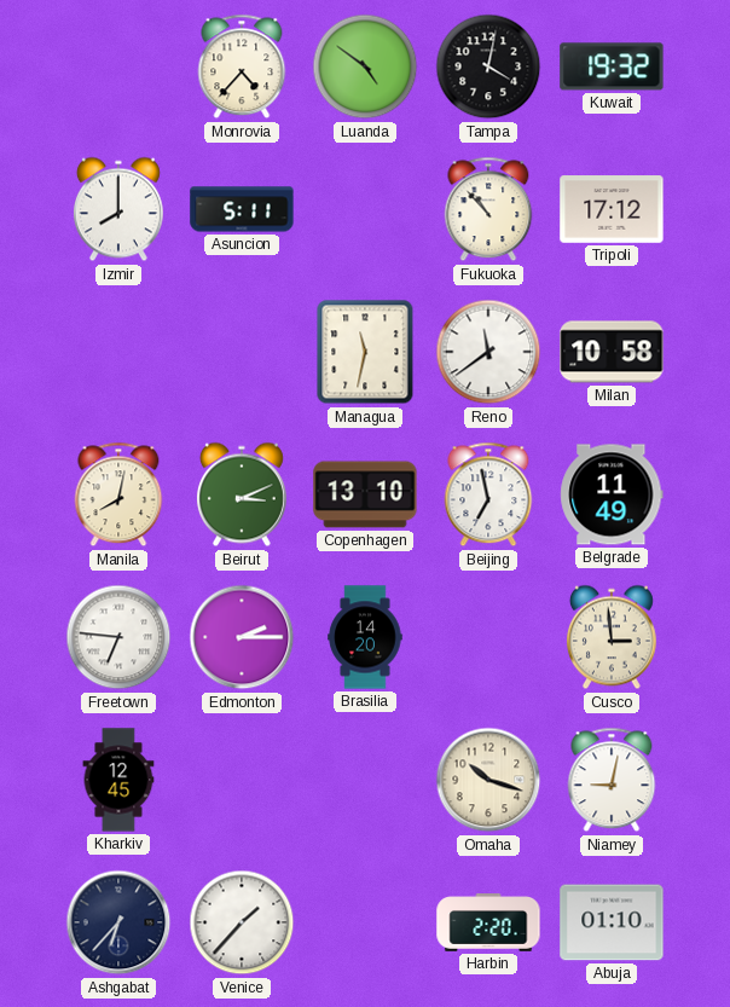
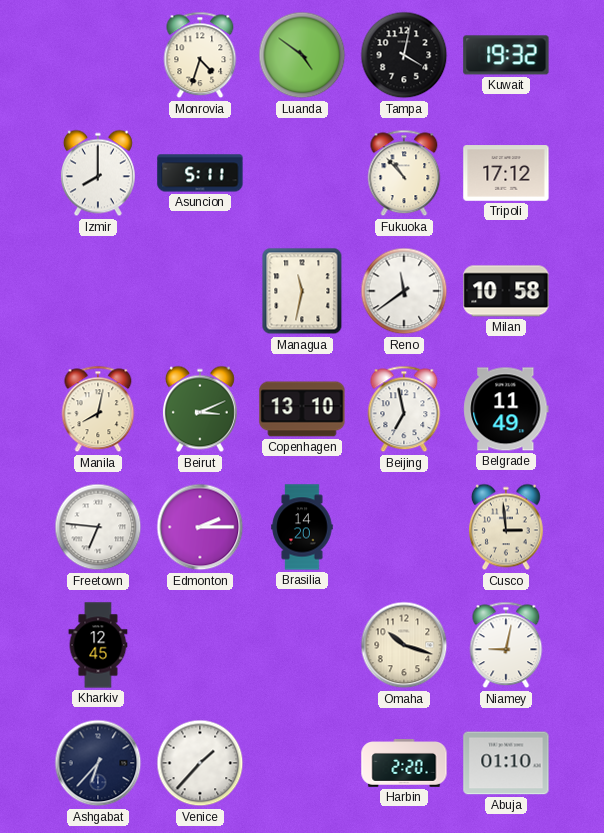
Monrovia: 4:37 -> 4:33 (200, 55)
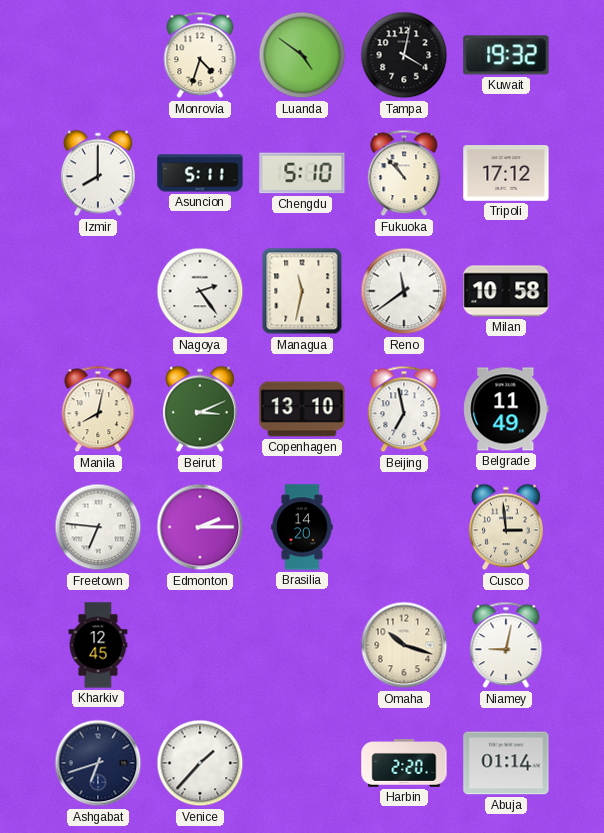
Chengdu: none -> 5:10 (302, 173)
Nagoya: none -> 2:24 (200, 291)
Ashgabat: 6:37 -> 6:42 (98, 763)
Abuja: 01:10 -> 01:14 (506, 763)
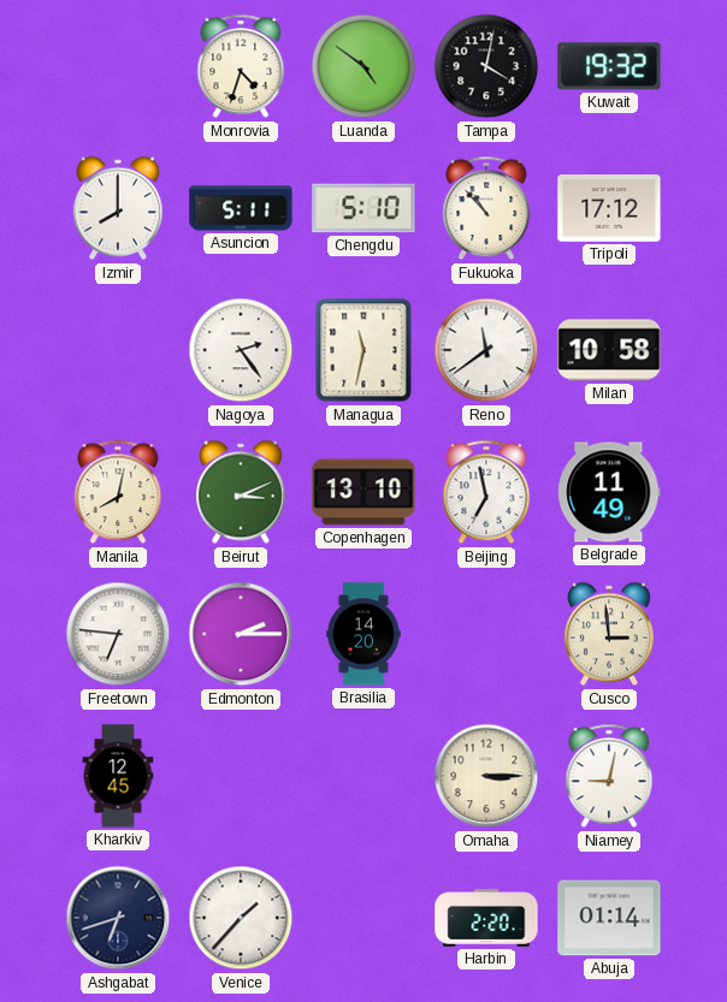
Omaha: 10:18 -> 3:15 (486, 776)
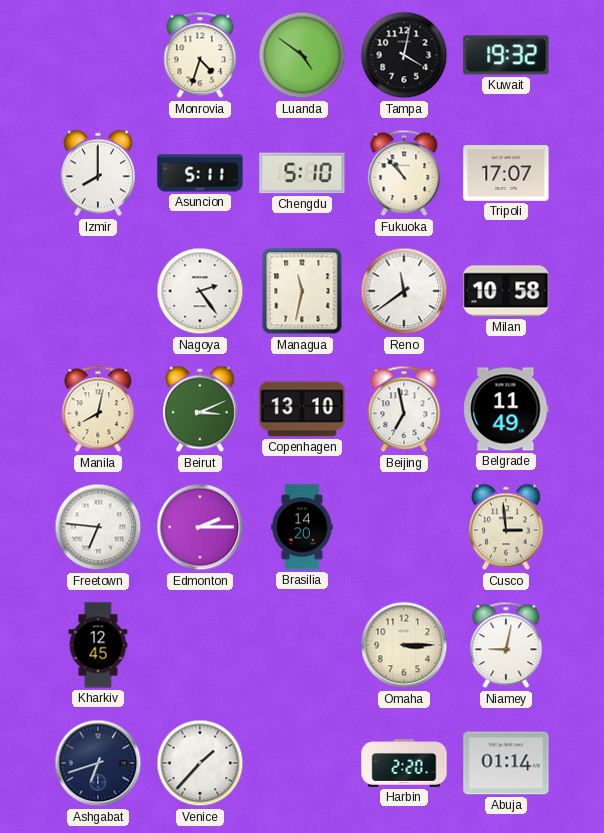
Tripoli: 17:12 -> 17:07 (506, 173)
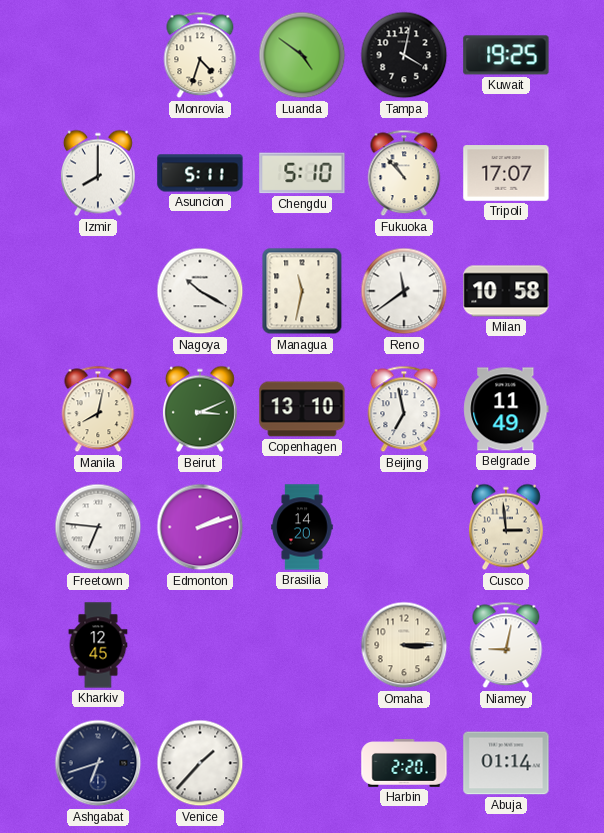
Kuwait: 19:32 -> 19:25 (506, 55)
Nagoya: 2:24 -> 10:20 (200, 291)
Edmonton: 2:15 -> 2:12 (200, 527)
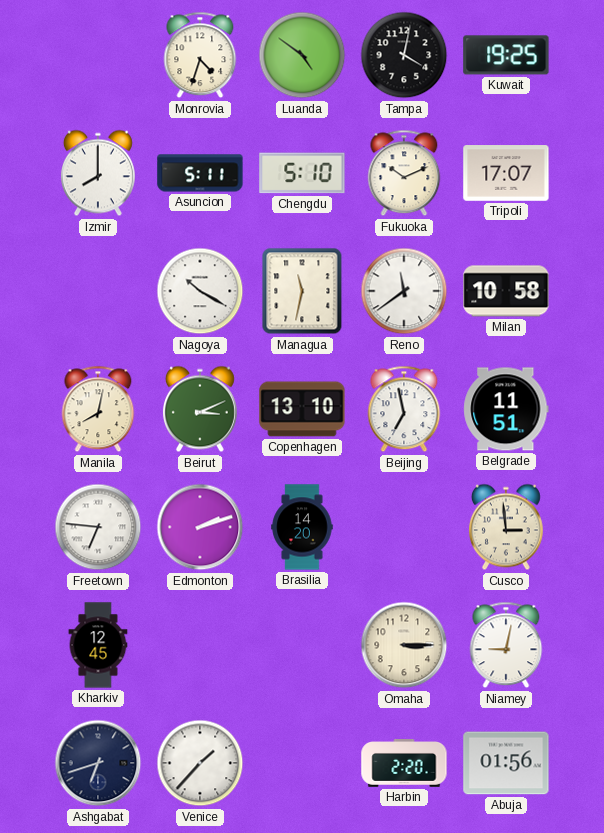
Fukuoka: 10:53 -> 10:11 (404, 173)
Belgrade: 11:49 -> 11:51 (506, 409)
Abuja: 01:14 -> 01:56 (506, 763)
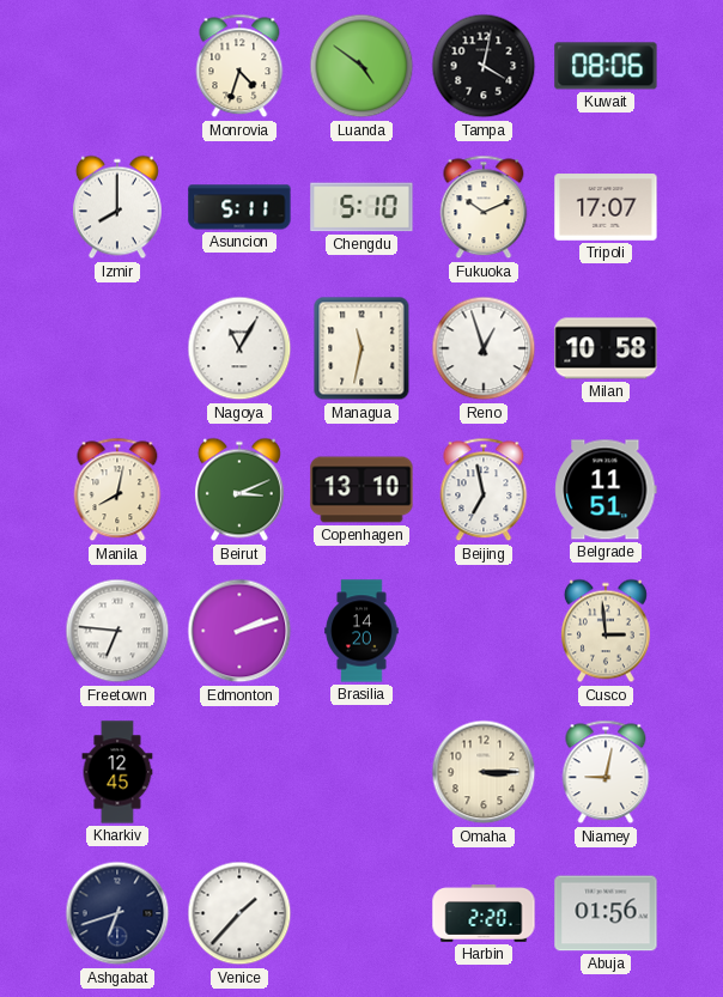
Kuwait: 19:25 -> 08:06 (606, 66)
Nagoya: 10:20 -> 11:05 (239, 348)
Reno: 11:39 -> 12:57 (484, 348)
